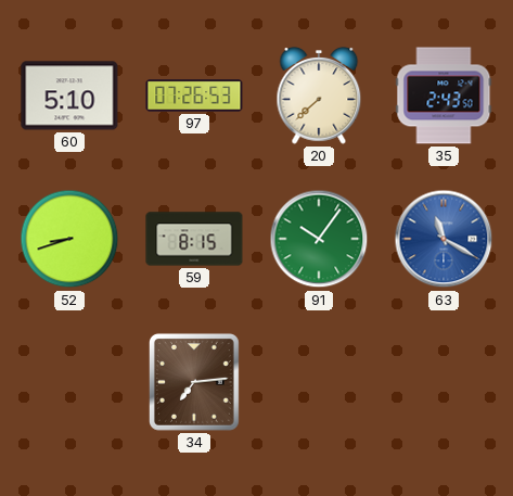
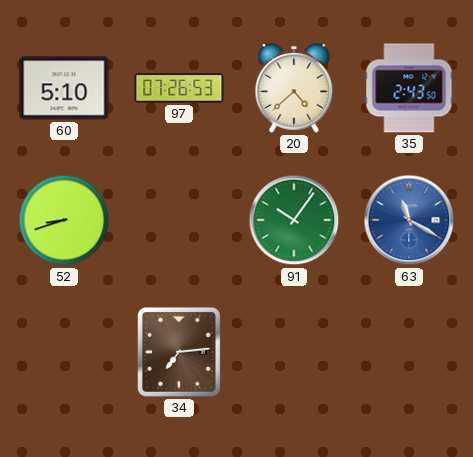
20: 7:38 -> 4:38 (294, 89)
59: 8:15 -> none (194, 239)
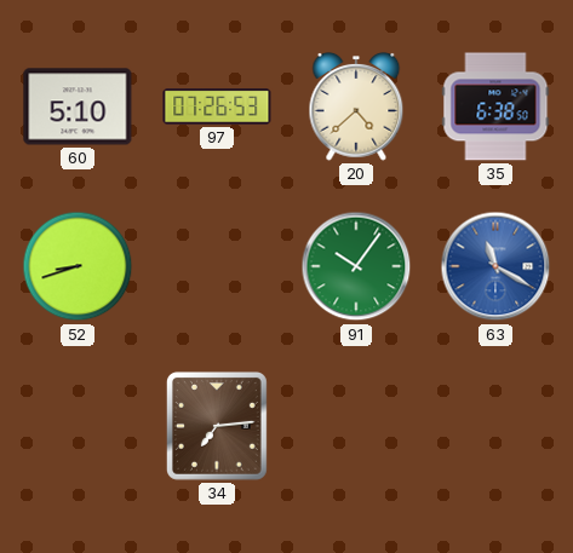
35: 2:43 -> 6:38 (495, 106)
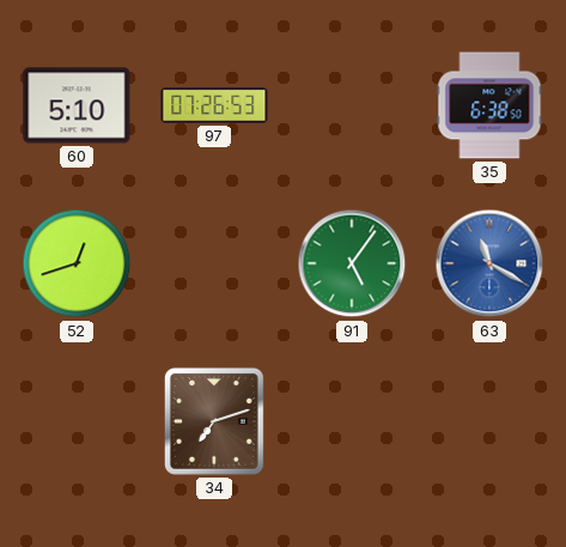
20: 4:38 -> none (356, 108)
52: 8:42 -> 12:42 (77, 263)
91: 10:06 -> 5:06 (352, 263)
34: 7:14 -> 7:12 (214, 421)
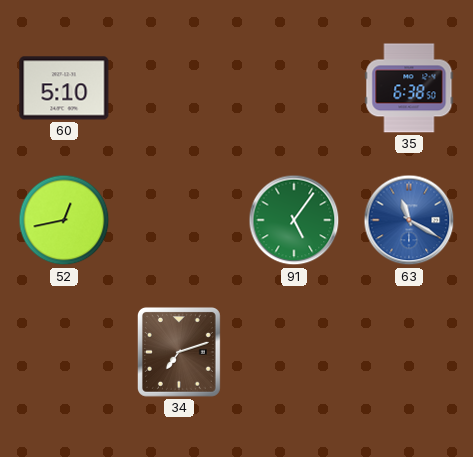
97: 07:26 -> none (214, 105)
52: 12:42 -> 12:43 (64, 220)
